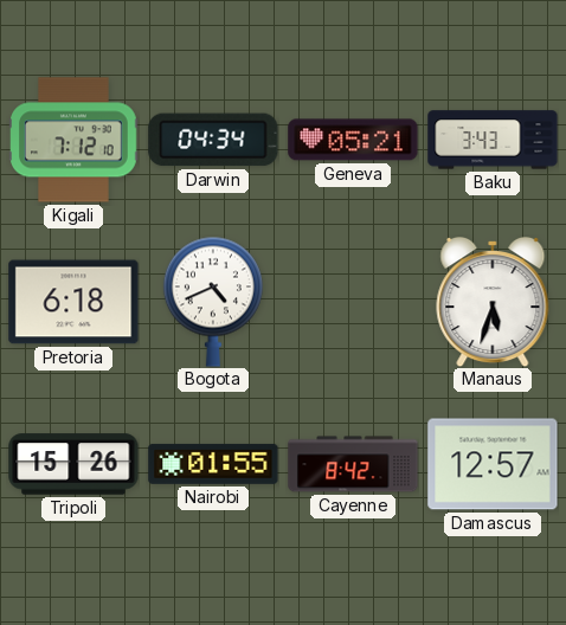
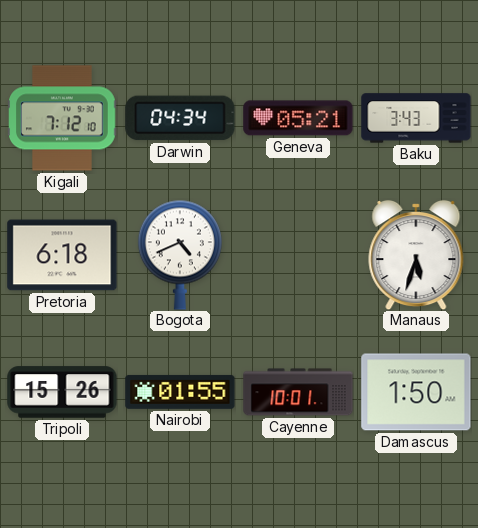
Cayenne: 8:42 -> 10:01 (298, 392)
Damascus: 12:57 -> 1:50 (416, 392)
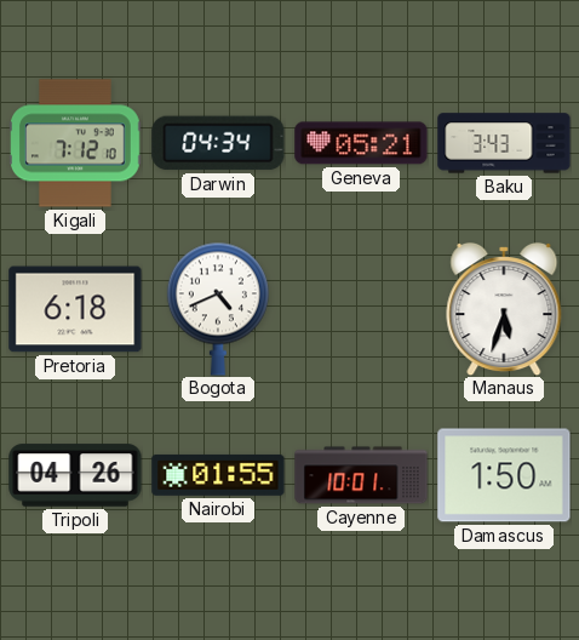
Tripoli: 15:26 -> 04:26 (75, 475)
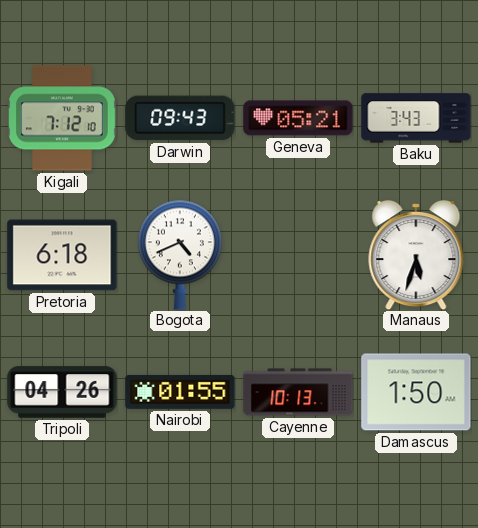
Darwin: 04:34 -> 09:43 (180, 118)
Cayenne: 10:01 -> 10:13 (298, 392)
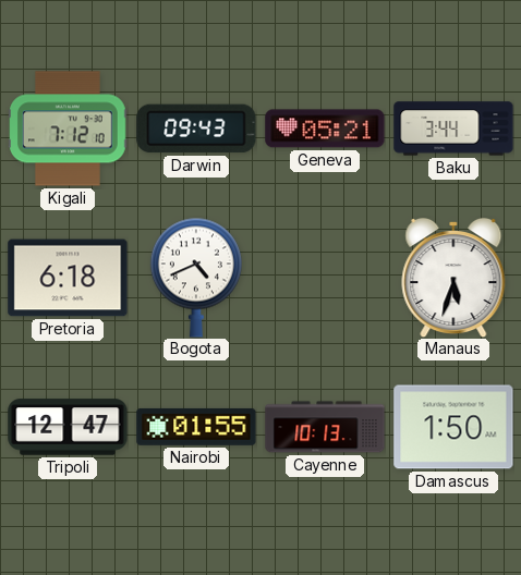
Baku: 3:43 -> 3:44 (453, 129)
Tripoli: 04:26 -> 12:47 (68, 427)
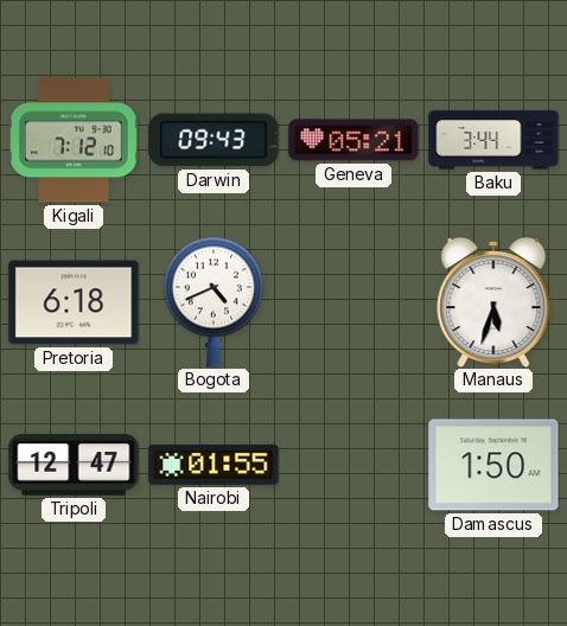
Cayenne: 10:13 -> none (325, 427)
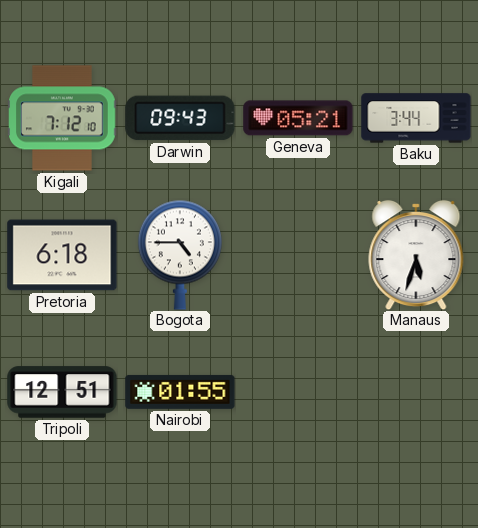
Bogota: 4:41 -> 4:45 (180, 255)
Tripoli: 12:47 -> 12:51 (62, 392)
Damascus: 1:50 -> none (493, 465)
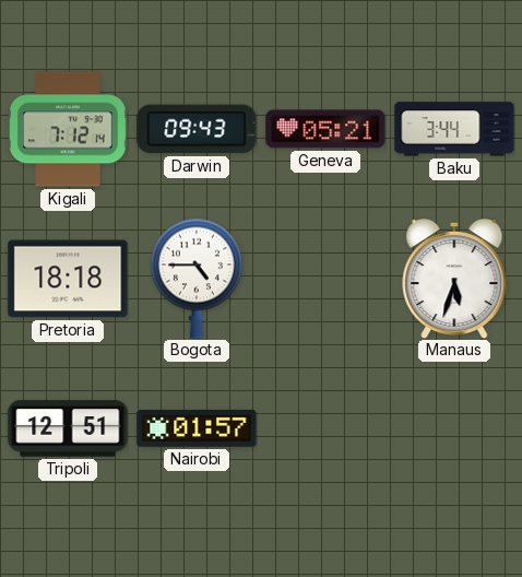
Kigali: 7:12:10 -> 7:12:14 (68, 129)
Pretoria: 6:18 -> 18:18 (68, 279)
Nairobi: 01:55 -> 01:57 (197, 428)
